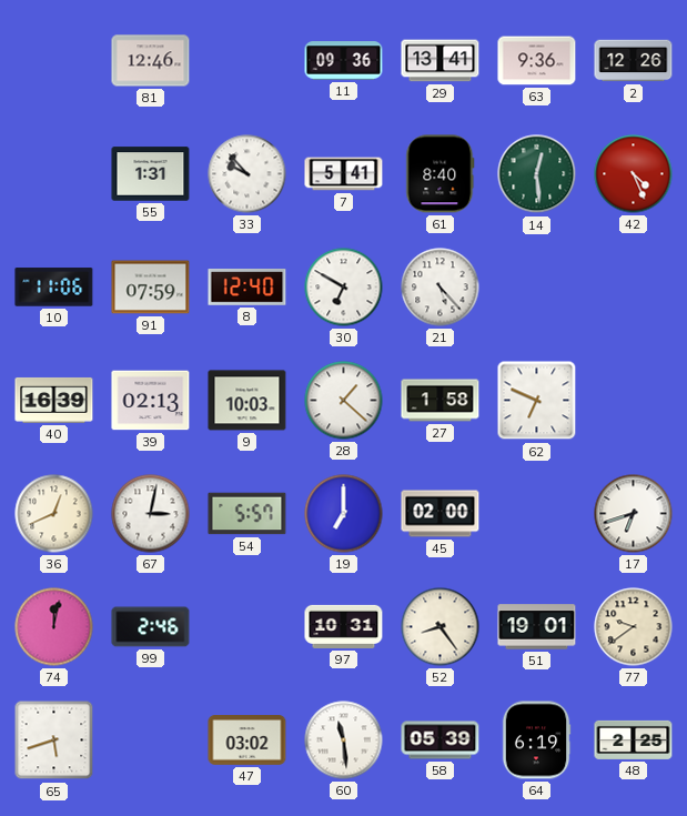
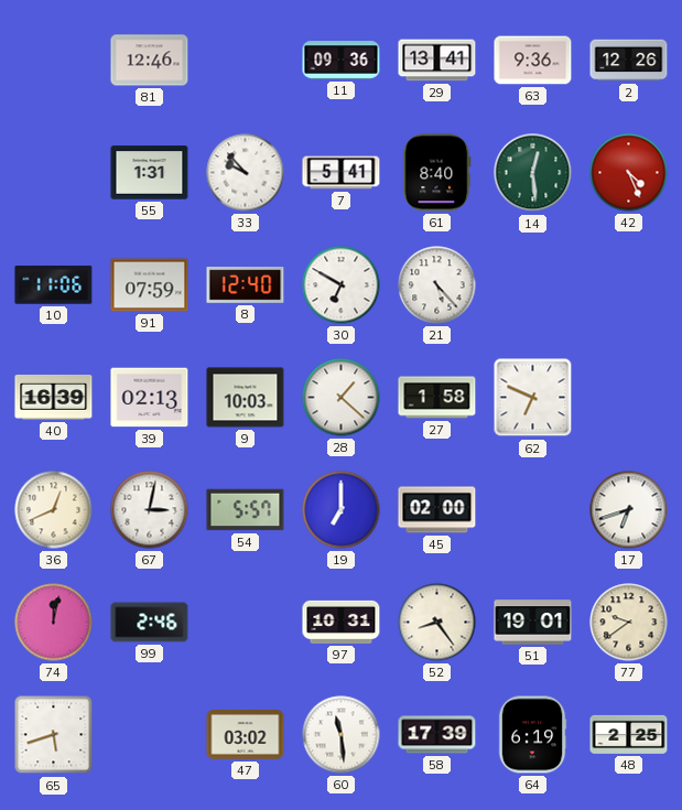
58: 05:39 -> 17:39 (437, 735)
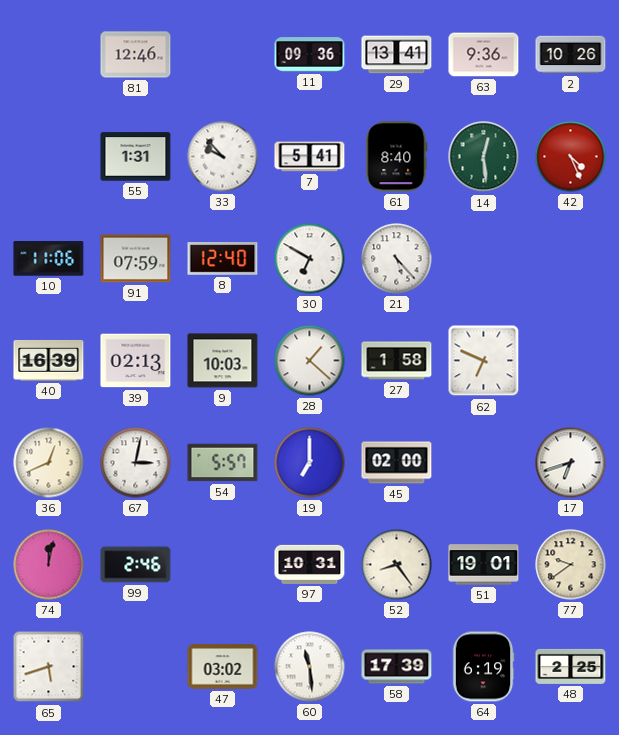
2: 12:26 -> 10:26 (571, 55)
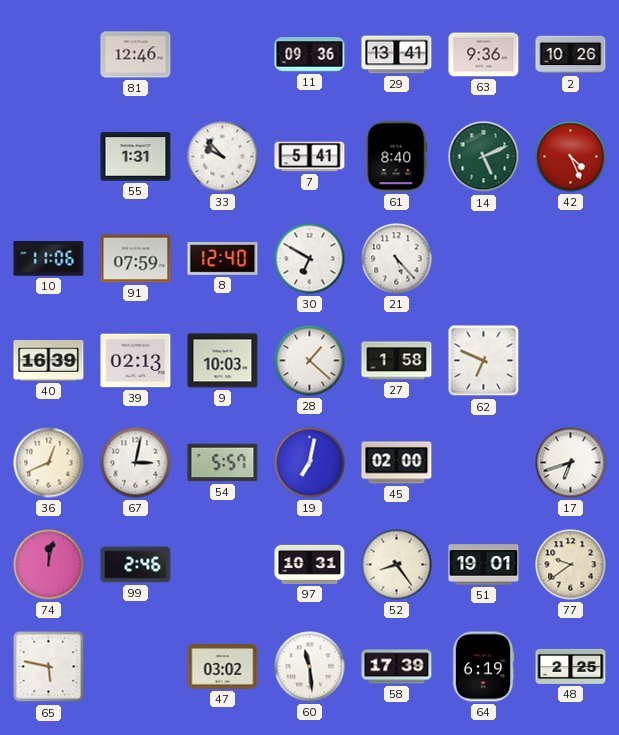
14: 12:29 -> 5:11 (484, 157)
19: 7:00 -> 7:02 (310, 463)
65: 5:42 -> 5:47 (49, 667)
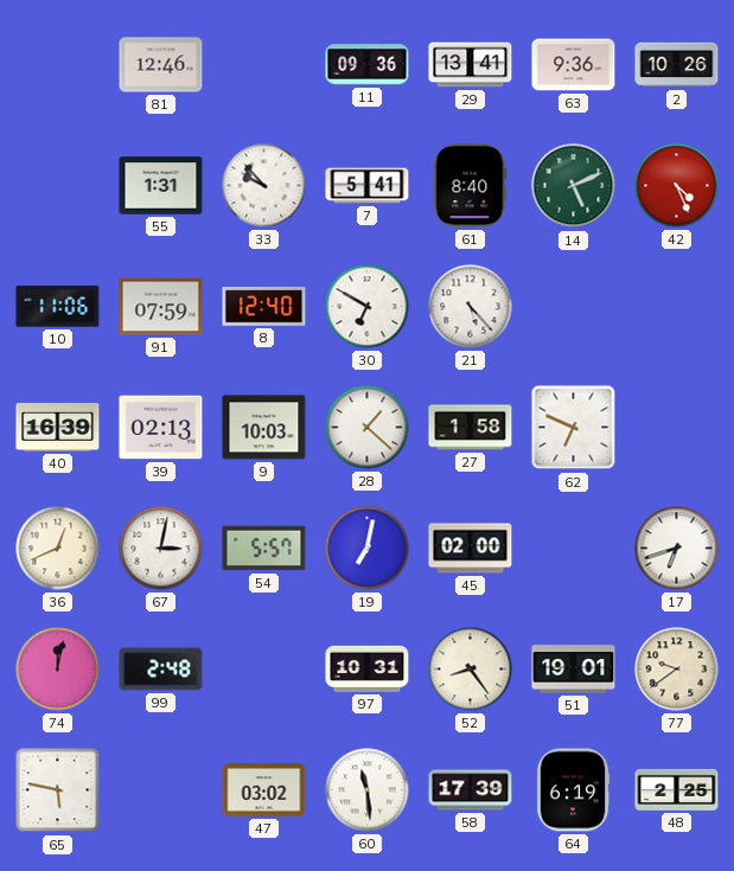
99: 2:46 -> 2:48 (161, 670)
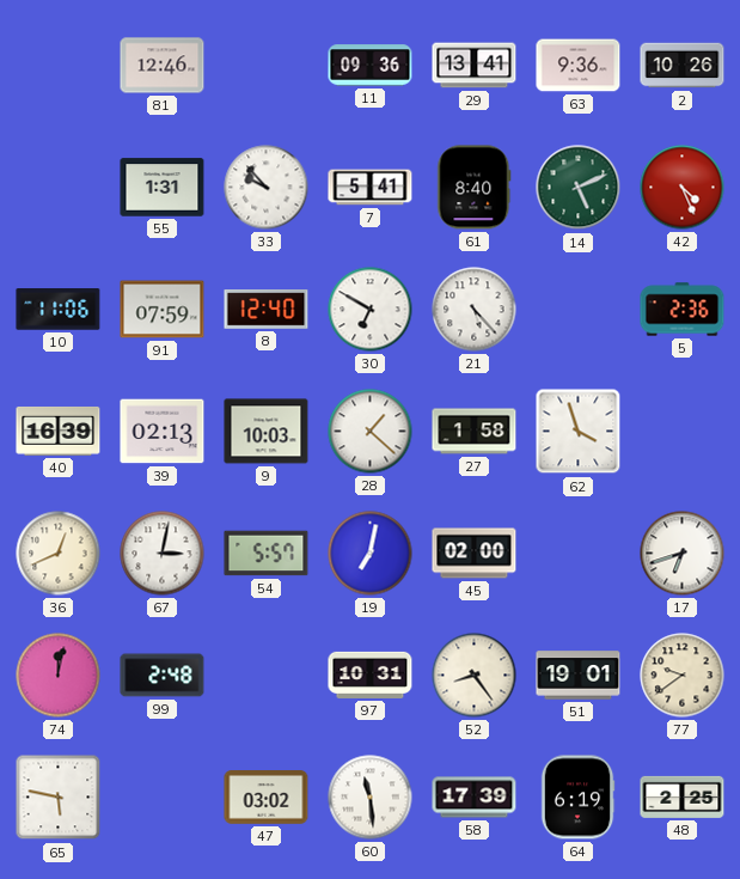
5: none -> 2:36 (683, 310)
62: 6:49 -> 3:57 (579, 432)
